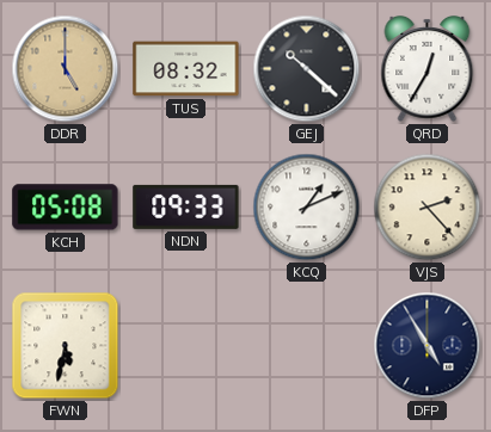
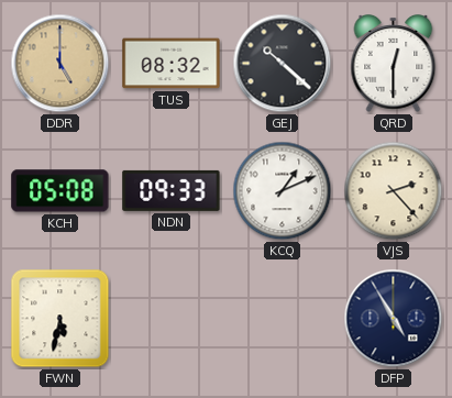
QRD: 12:35 -> 12:30 (394, 64)
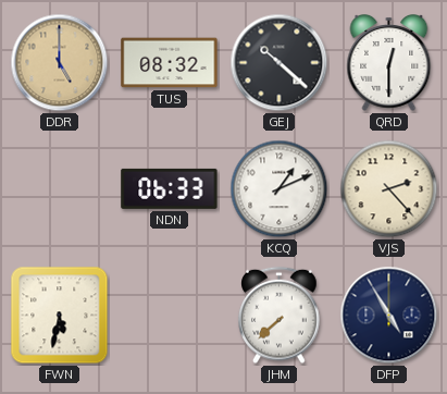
KCH: 05:08 -> none (60, 191)
NDN: 09:33 -> 06:33 (170, 188)
JHM: none -> 7:38 (280, 316)
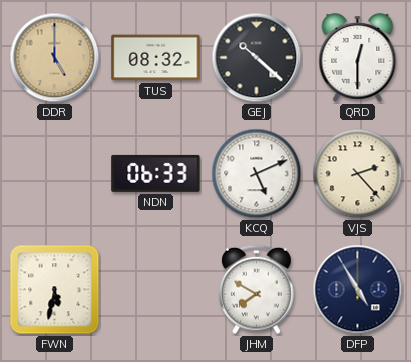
KCQ: 1:11 -> 5:11 (257, 174)
JHM: 7:38 -> 7:50 (257, 290)
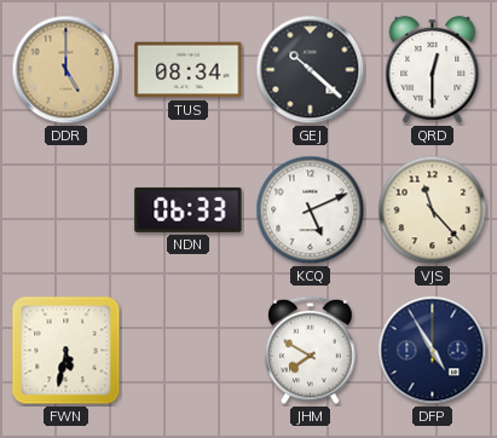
TUS: 08:32 -> 08:34 (189, 70)
VJS: 2:23 -> 11:23 (433, 211)
